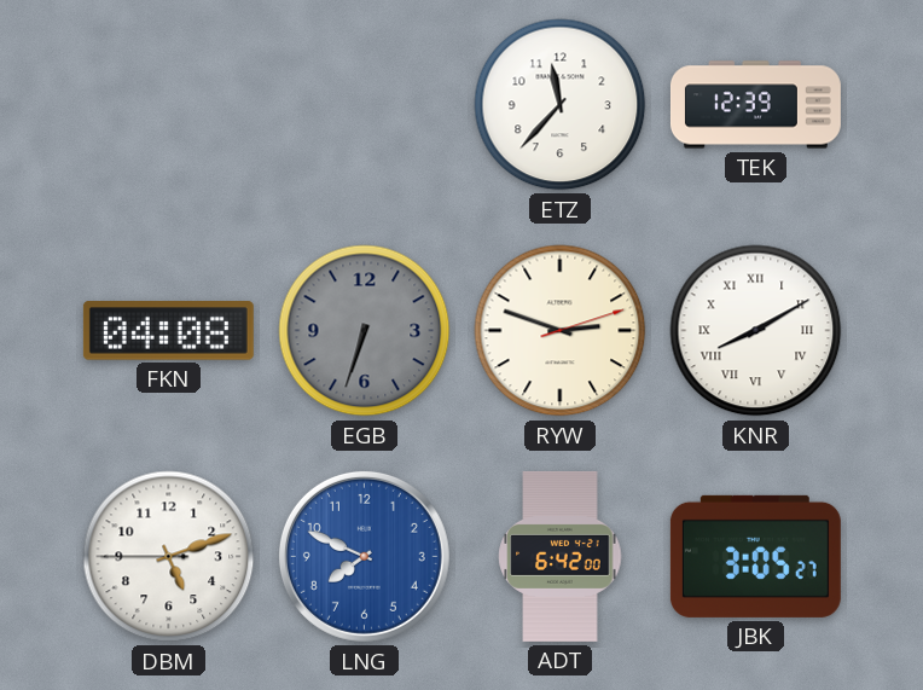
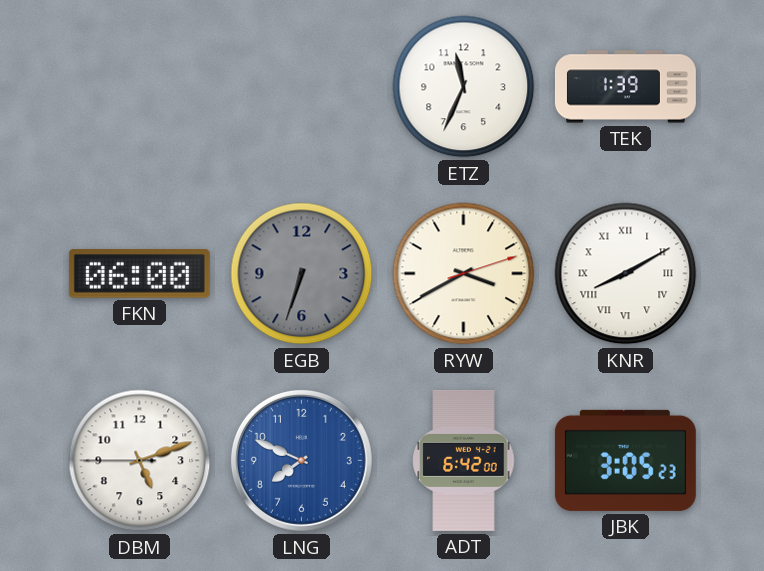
ETZ: 11:37 -> 11:34 (464, 87)
TEK: 12:39 -> 1:39 (625, 87)
FKN: 04:08 -> 06:00 (139, 274)
RYW: 2:48 -> 3:40 (464, 274)
JBK: 3:05:27 -> 3:05:23 (625, 460)
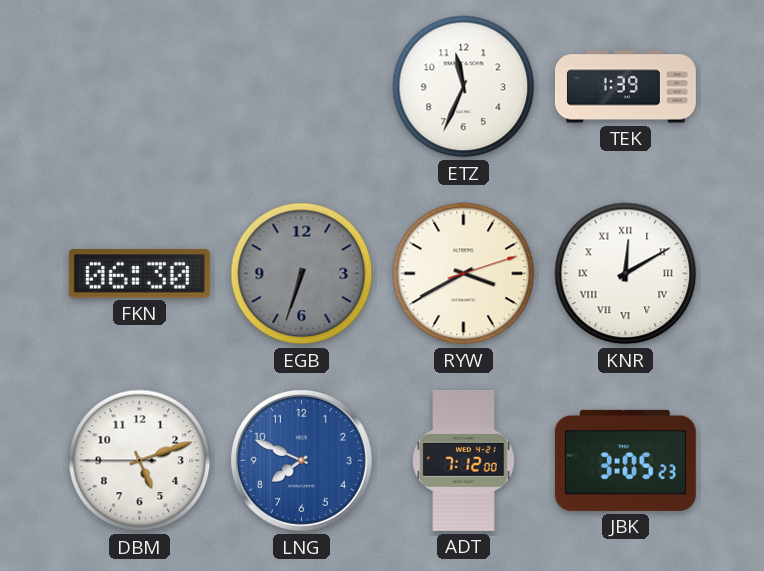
FKN: 06:00 -> 06:30 (139, 274)
KNR: 8:10 -> 12:10 (626, 274)
ADT: 6:42 -> 7:12 (464, 460)
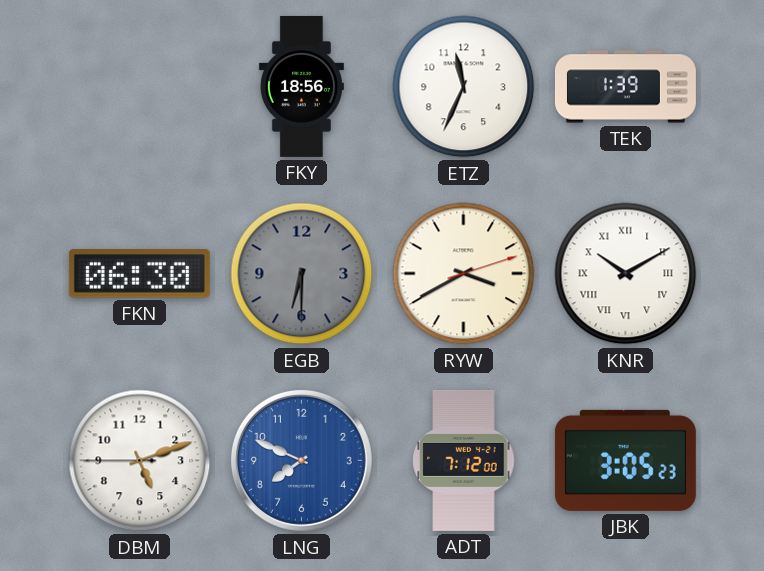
FKY: none -> 18:56 (301, 86)
EGB: 6:33 -> 6:30 (302, 274)
KNR: 12:10 -> 10:10 (626, 274)
